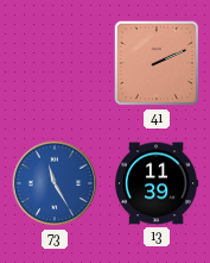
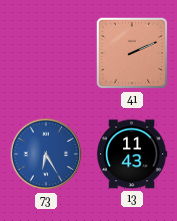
73: 11:25 -> 6:25 (46, 154)
13: 11:39 -> 11:43 (132, 154)
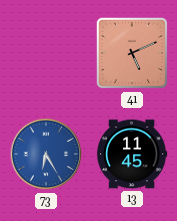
41: 2:11 -> 5:11 (132, 53)
13: 11:43 -> 11:45 (132, 154)
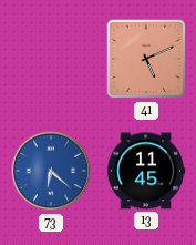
73: 6:25 -> 6:22 (51, 171)
